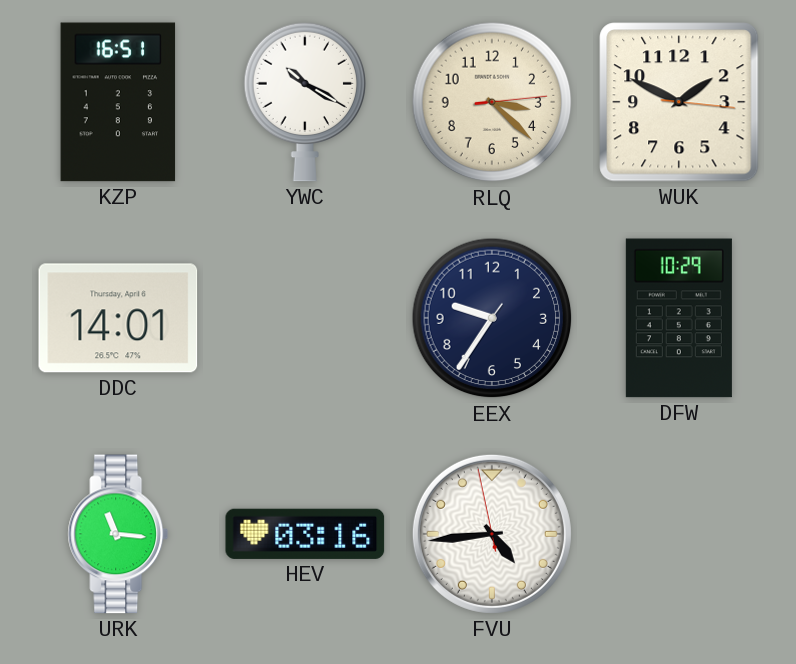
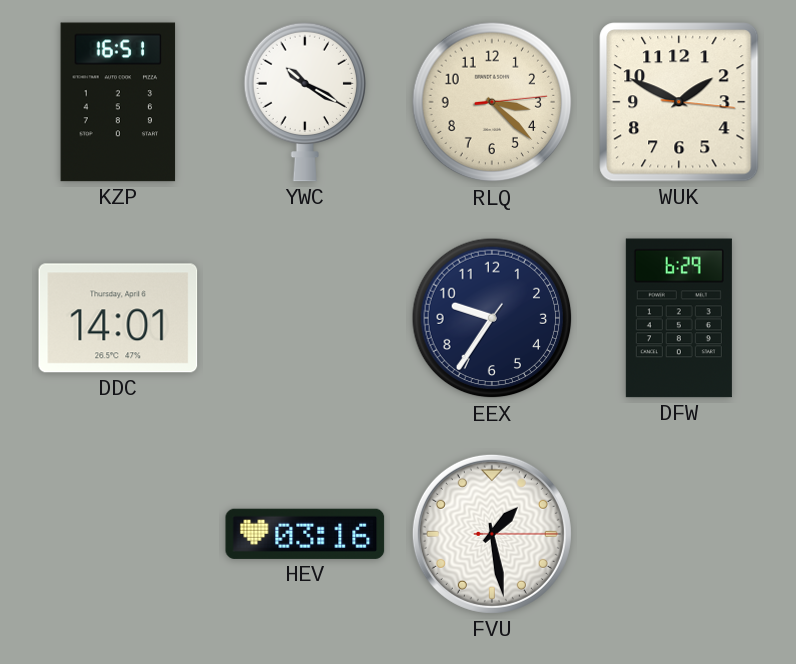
DFW: 10:29 -> 6:29 (679, 318)
URK: 11:16 -> none (118, 534)
FVU: 4:43 -> 1:28 (492, 534)
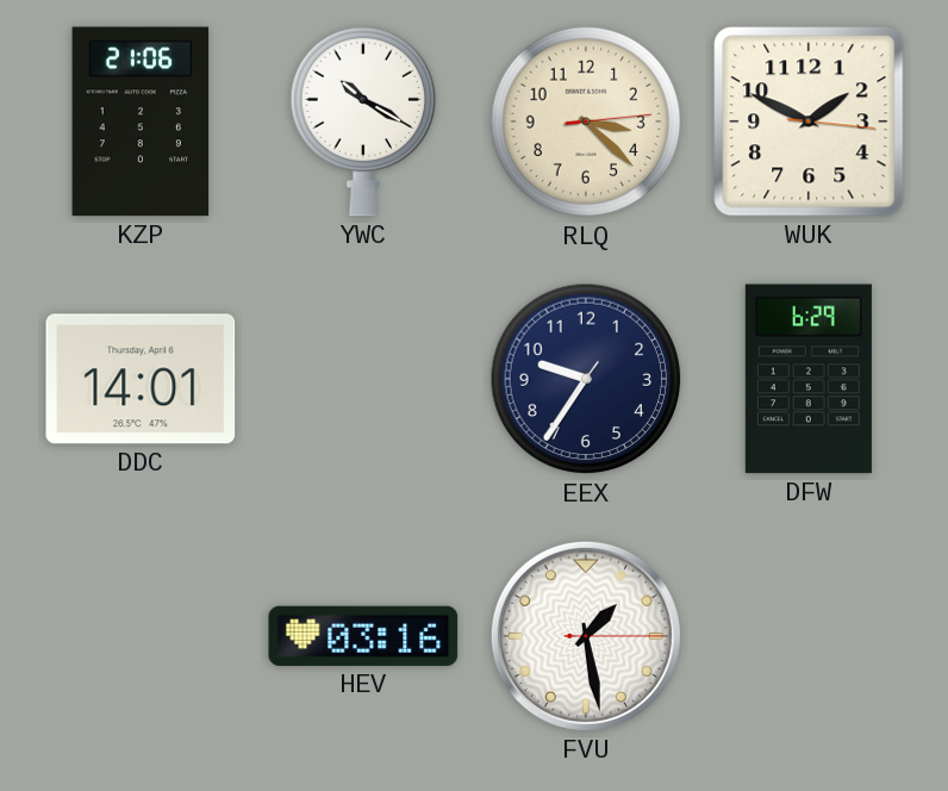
KZP: 16:51 -> 21:06 (141, 122)
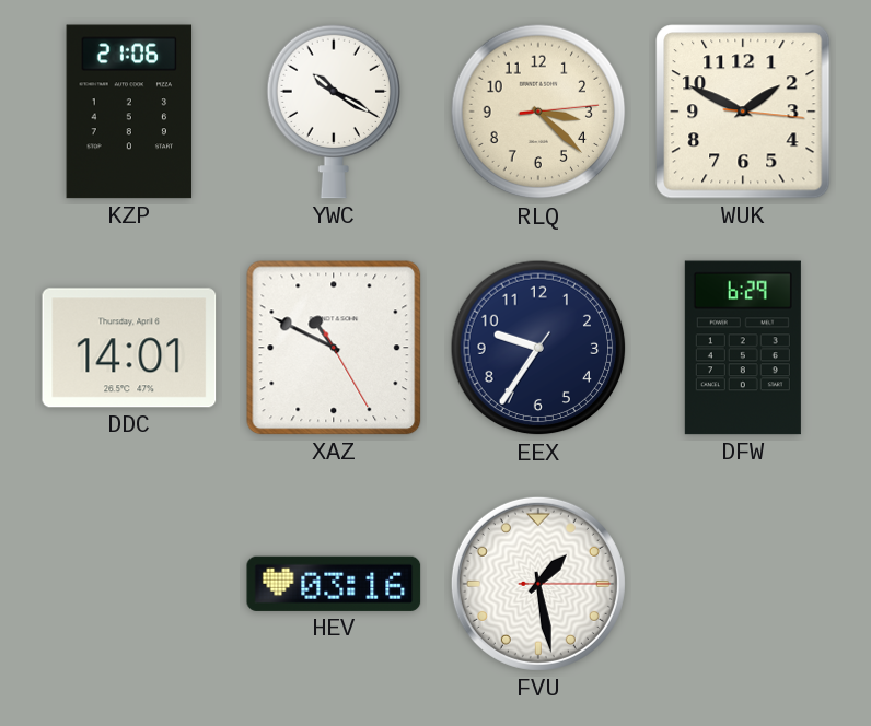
XAZ: none -> 10:49 (334, 348)
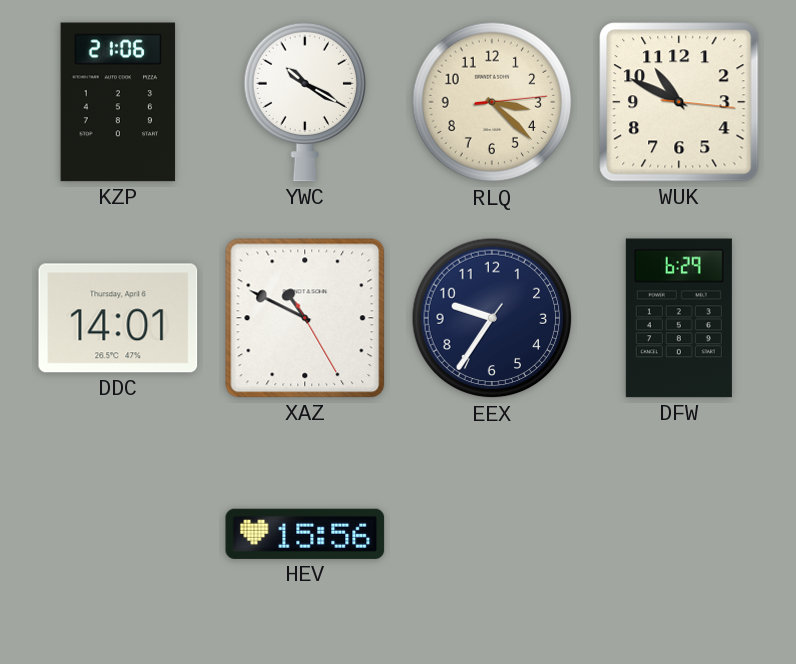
WUK: 1:49 -> 10:49 (679, 102)
HEV: 03:16 -> 15:56 (305, 534)
FVU: 1:28 -> none (538, 584)
